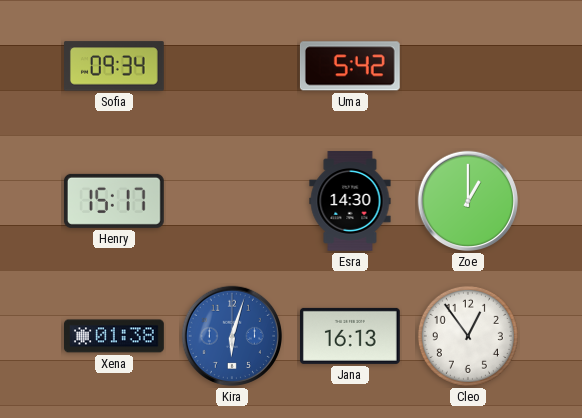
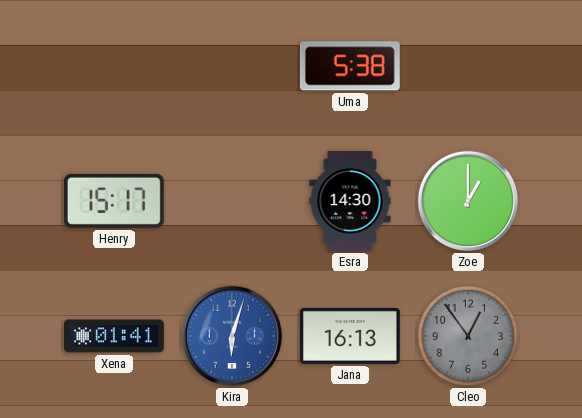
Sofia: 09:34 -> none (115, 66)
Uma: 5:42 -> 5:38 (350, 66)
Xena: 01:38 -> 01:41 (115, 336)
Cleo dial: white -> grey (468, 336)
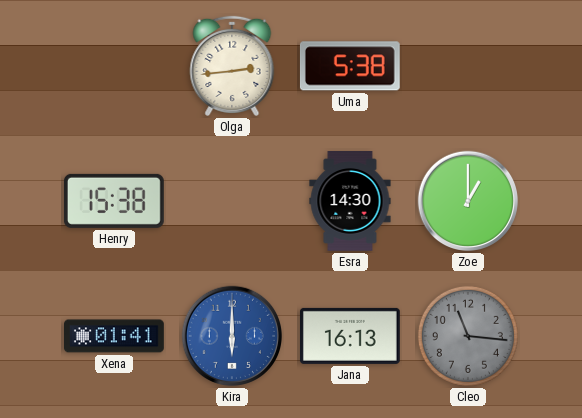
Olga: none -> 2:44 (232, 66)
Henry: 15:17 -> 15:38 (114, 201)
Kira: 6:03 -> 6:00 (232, 336)
Cleo: 12:54 -> 11:16 (468, 336)
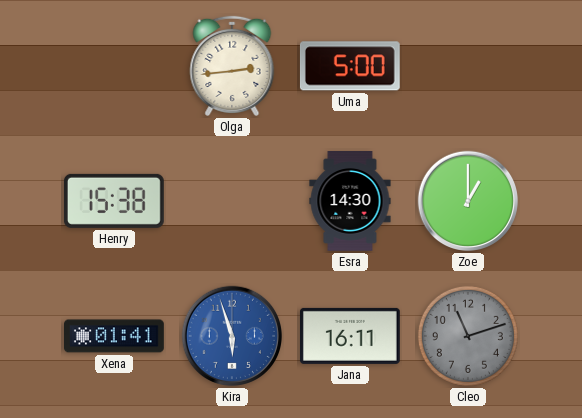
Uma: 5:38 -> 5:00 (350, 66)
Kira: 6:00 -> 5:57 (232, 336)
Jana: 16:13 -> 16:11 (350, 336)
Cleo: 11:16 -> 11:12 (468, 336)
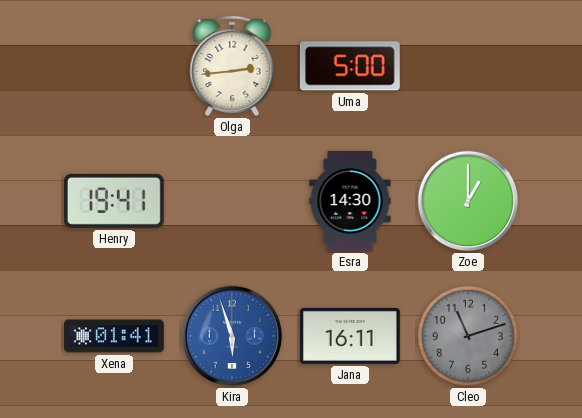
Henry: 15:38 -> 19:41 (114, 201)
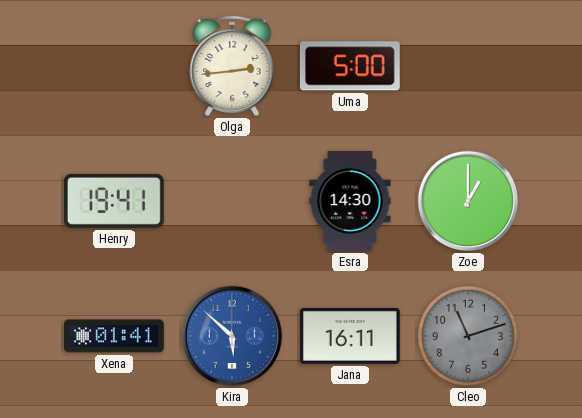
Kira: 5:57 -> 5:52 (232, 336)
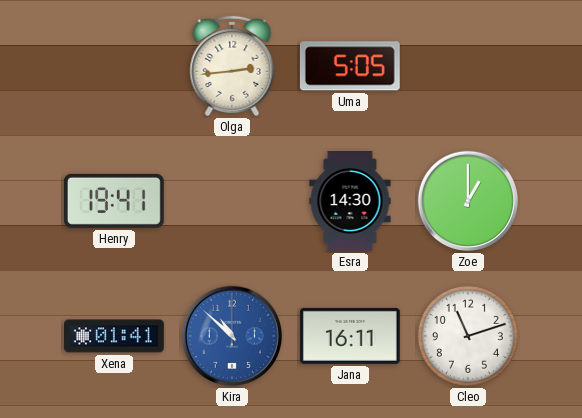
Uma: 5:00 -> 5:05 (350, 66)
Kira: 5:52 -> 10:52 (232, 336)
Cleo dial: grey -> white (468, 336)
